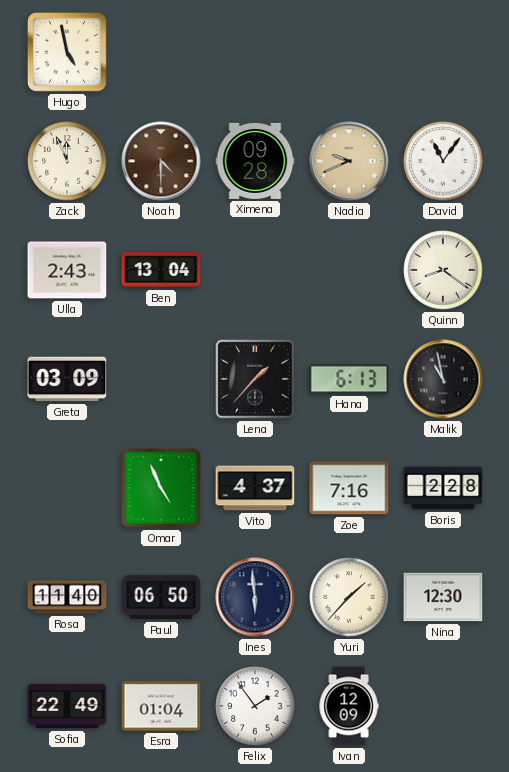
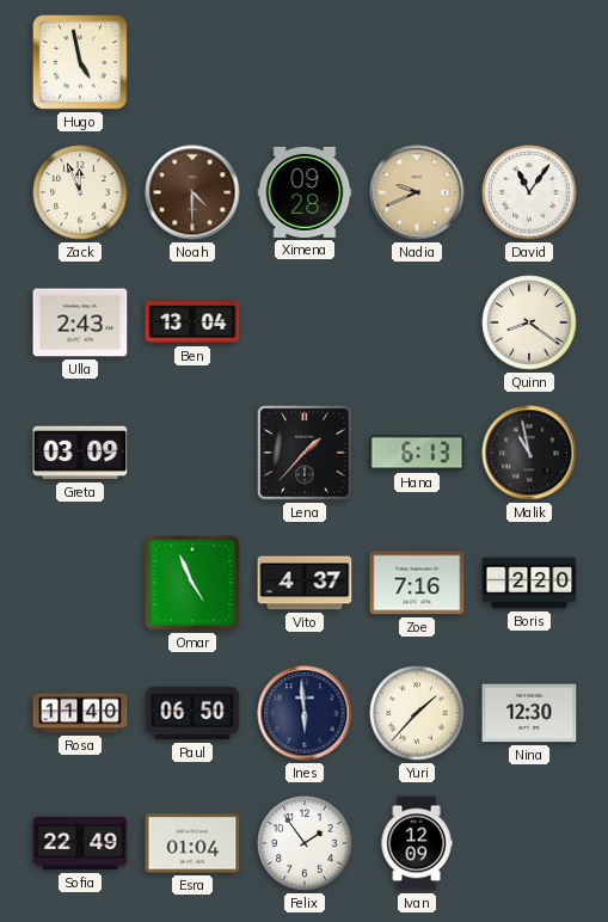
Boris: 2:28 -> 2:20 (529, 583)
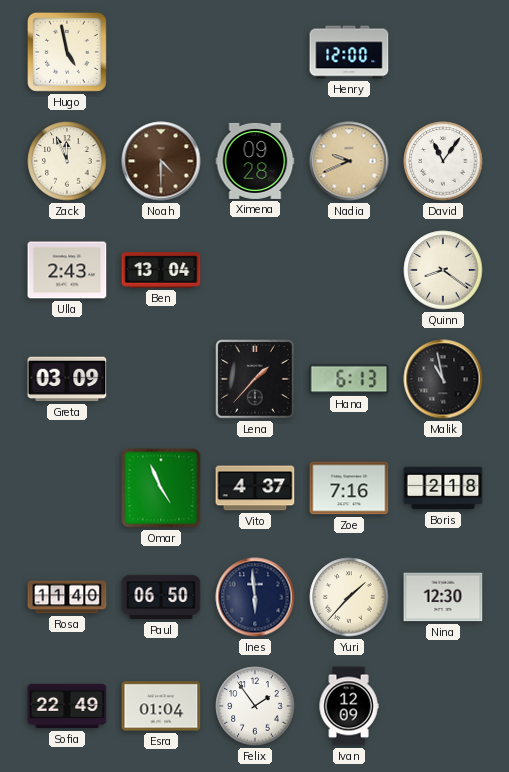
Henry: none -> 12:00 (349, 52)
Boris: 2:20 -> 2:18 (443, 488)
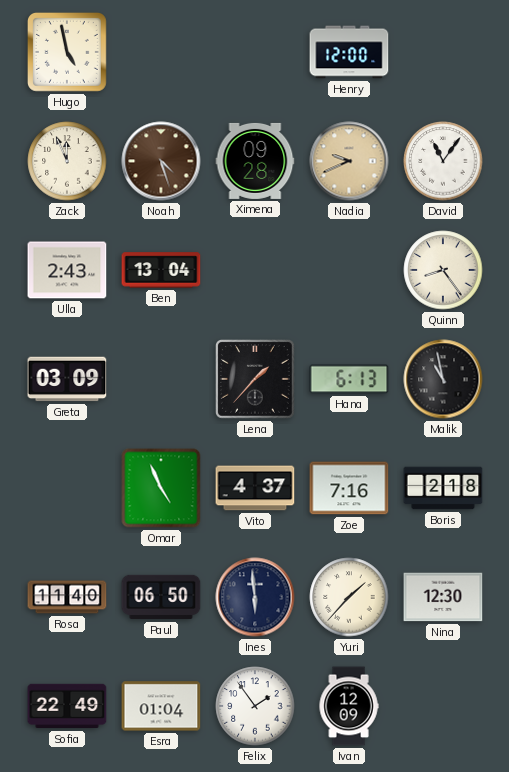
Noah: 4:30 -> 4:27 (161, 161)
Quinn: 8:21 -> 8:24 (443, 270)
